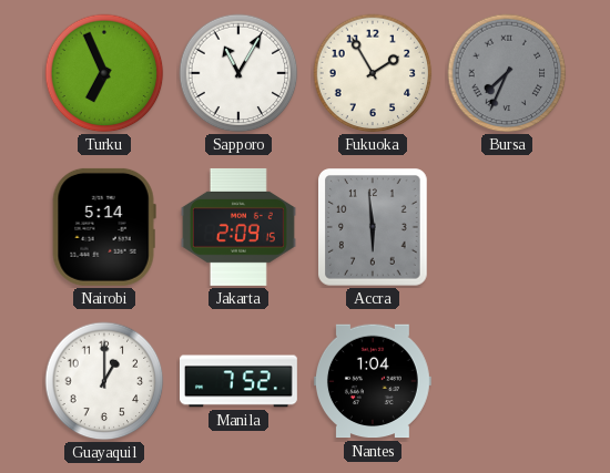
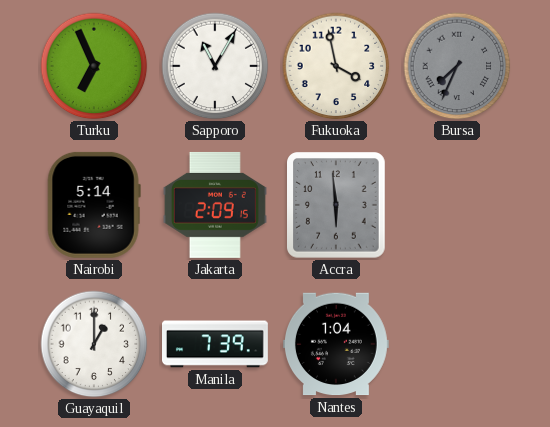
Fukuoka: 1:55 -> 3:58 (336, 66)
Manila: 7:52 -> 7:39 (216, 344)
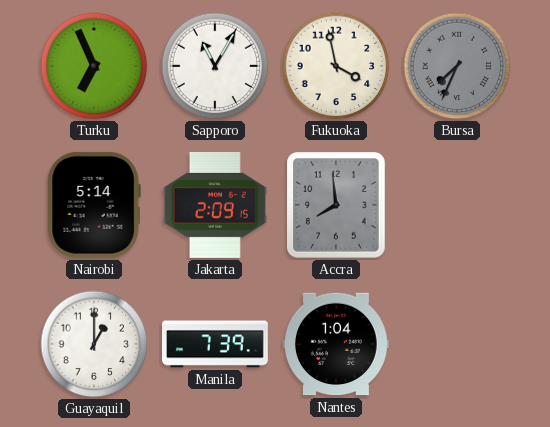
Accra: 5:59 -> 7:59 (337, 205)
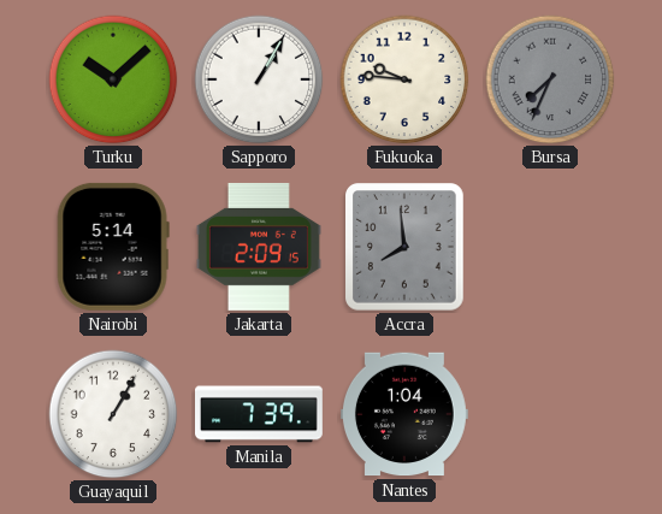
Turku: 6:56 -> 10:08 (113, 79)
Sapporo: 11:05 -> 1:05 (259, 79)
Fukuoka: 3:58 -> 9:46 (404, 79)
Guayaquil: 1:00 -> 1:05 (113, 414)
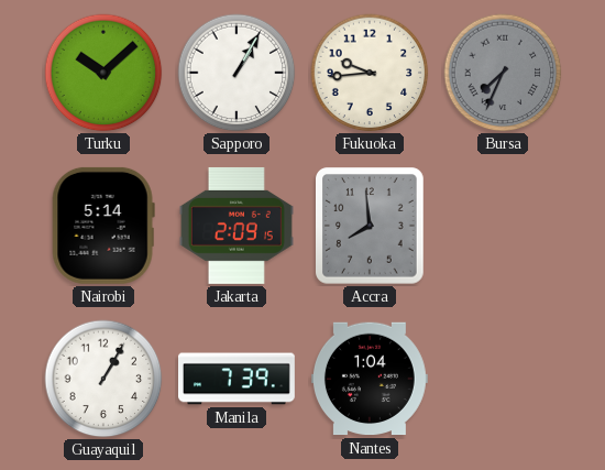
Fukuoka: 9:46 -> 9:44 (370, 73)
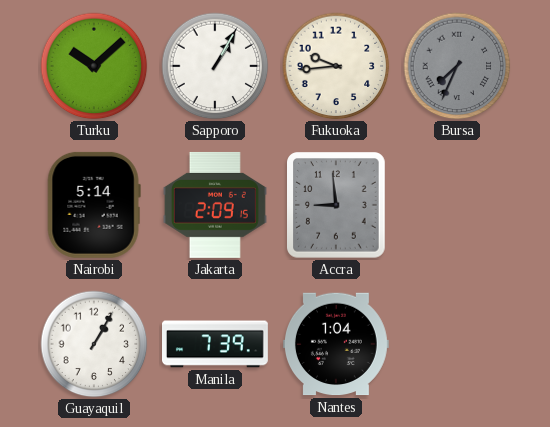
Accra: 7:59 -> 8:59 (337, 205)
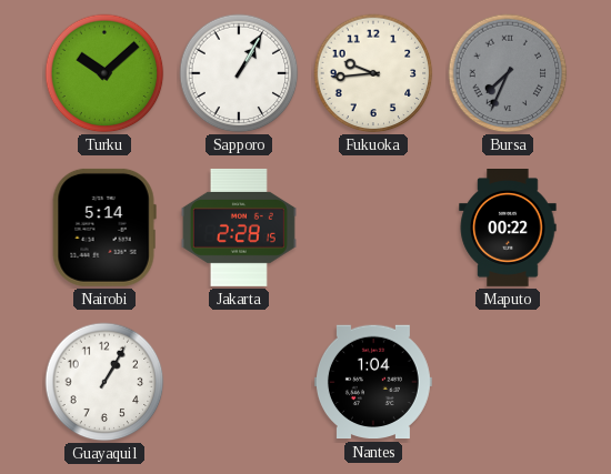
Jakarta: 2:09 -> 2:28 (239, 228)
Accra: 8:59 -> none (337, 205)
Maputo: none -> 00:22 (508, 229)
Manila: 7:39 -> none (216, 344)
